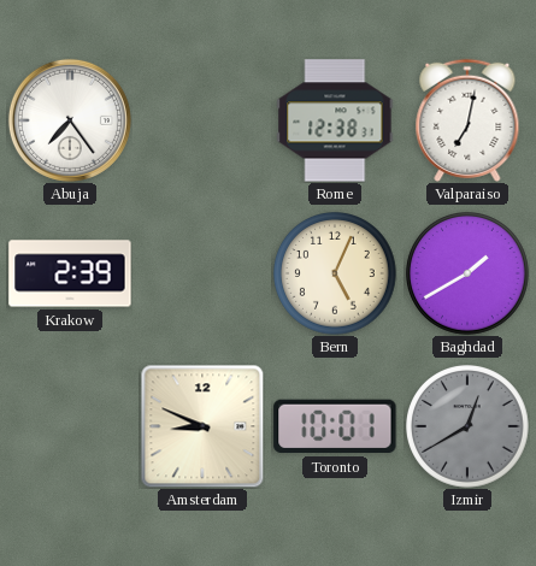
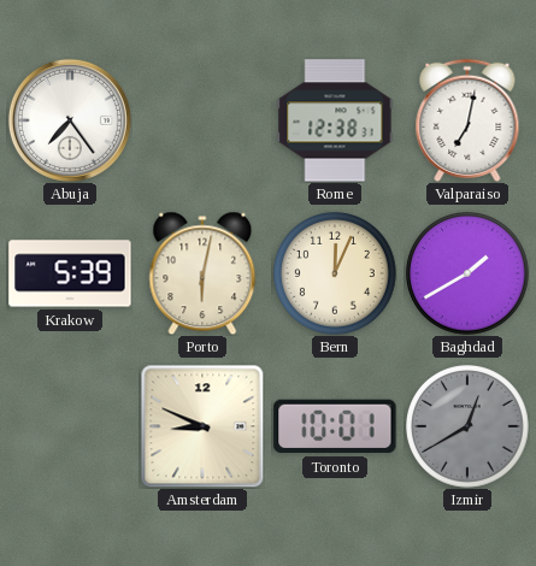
Krakow: 2:39 -> 5:39 (70, 273)
Porto: none -> 6:02 (202, 273)
Bern: 5:04 -> 12:04 (336, 275)
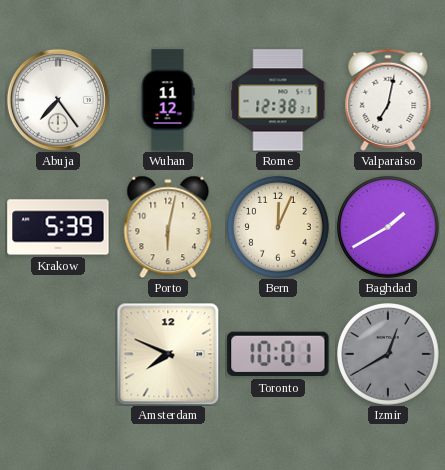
Wuhan: none -> 11:12 (168, 100)
Amsterdam: 8:49 -> 7:49 (168, 354)
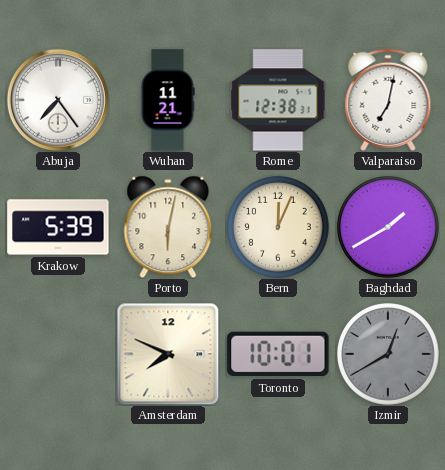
Wuhan: 11:12 -> 11:21 (168, 100)
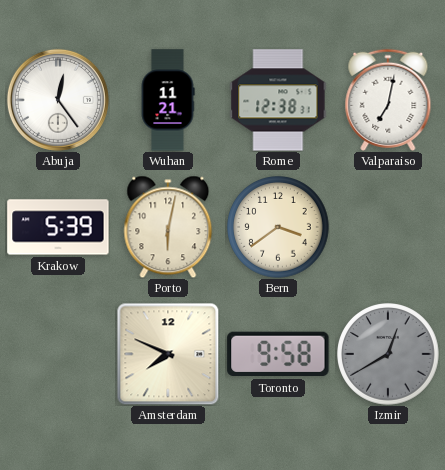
Abuja: 7:24 -> 12:24 (58, 100)
Bern: 12:04 -> 3:39 (279, 228)
Baghdad: 1:40 -> none (389, 228)
Toronto: 10:01 -> 9:58 (278, 354)
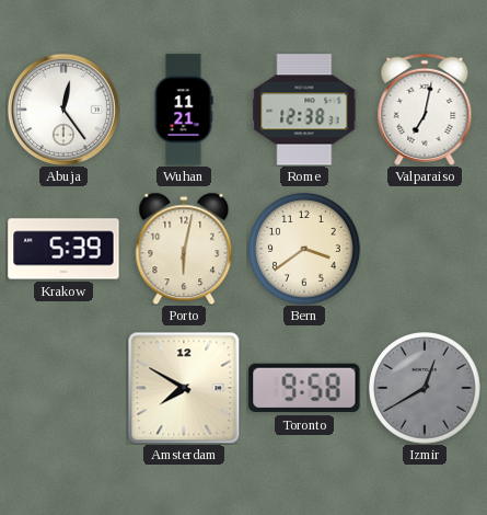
Amsterdam: 7:49 -> 7:50 (184, 388)
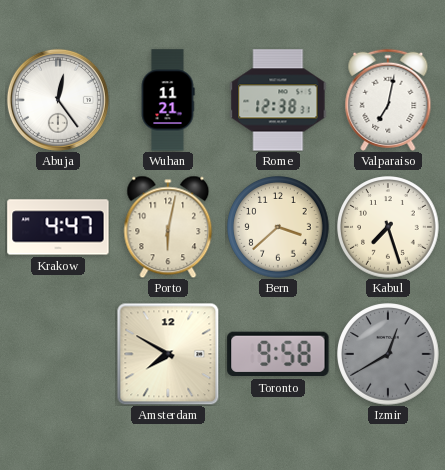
Krakow: 5:39 -> 4:47 (58, 227)
Bern: 3:39 -> 3:38 (279, 228)
Kabul: none -> 7:27 (389, 228)
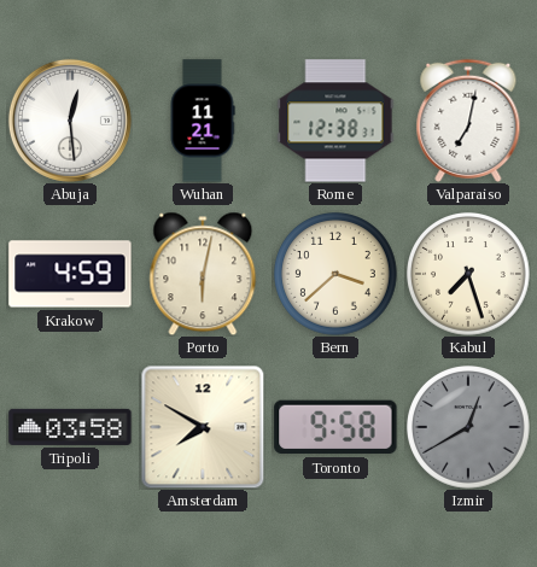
Abuja: 12:24 -> 12:29 (70, 121)
Krakow: 4:47 -> 4:59 (70, 274)
Tripoli: none -> 03:58 (70, 427)
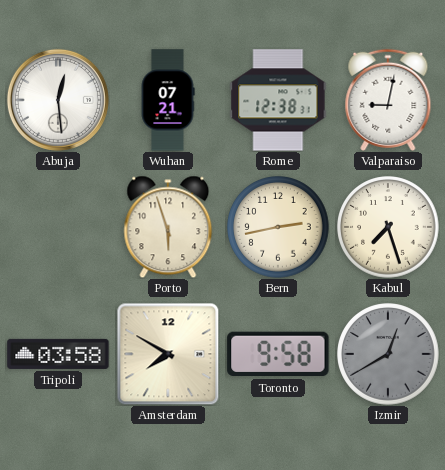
Wuhan: 11:21 -> 07:21 (168, 100)
Valparaiso: 7:02 -> 9:02 (388, 100)
Krakow: 4:59 -> none (70, 274)
Porto: 6:02 -> 5:57 (168, 227)
Bern: 3:38 -> 2:43 (279, 228)
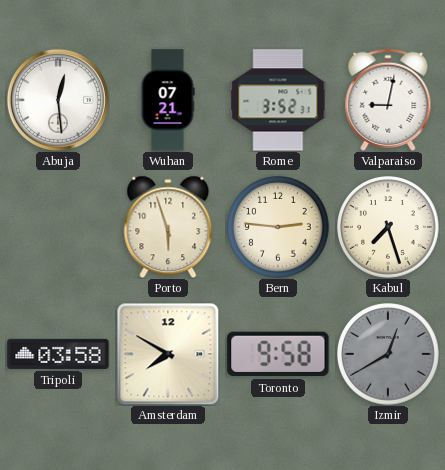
Rome: 12:38 -> 3:52 (278, 100)
Bern: 2:43 -> 2:46 (279, 228)
